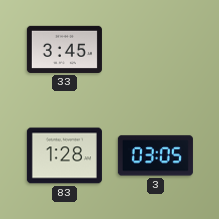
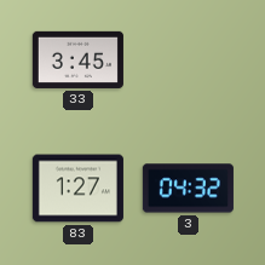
83: 1:28 -> 1:27 (77, 189)
3: 03:05 -> 04:32 (188, 189)
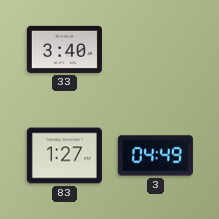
33: 3:45 -> 3:40 (64, 49)
3: 04:32 -> 04:49 (155, 156)
